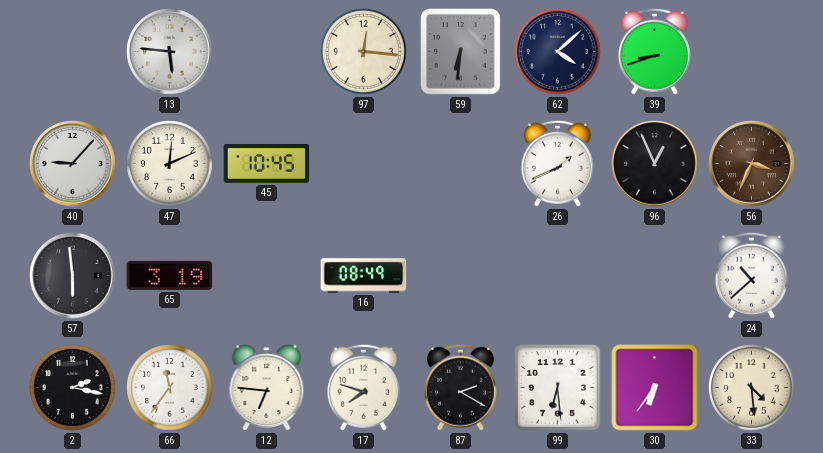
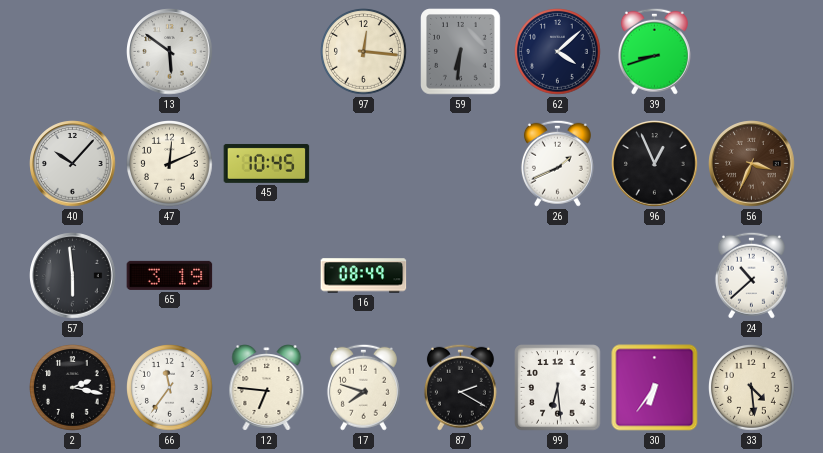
13: 5:46 -> 5:51 (170, 52)
40: 9:07 -> 10:07 (73, 164)
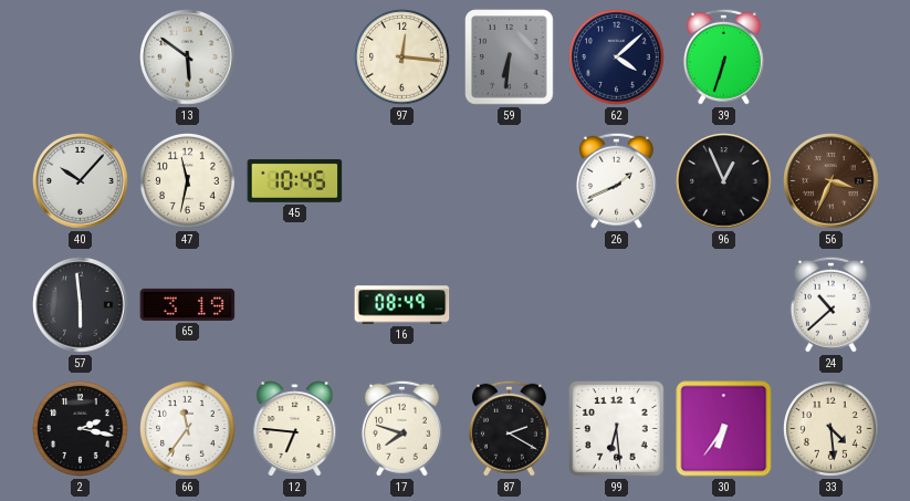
39: 8:42 -> 6:33 (723, 56)
47: 12:11 -> 11:32 (188, 181)
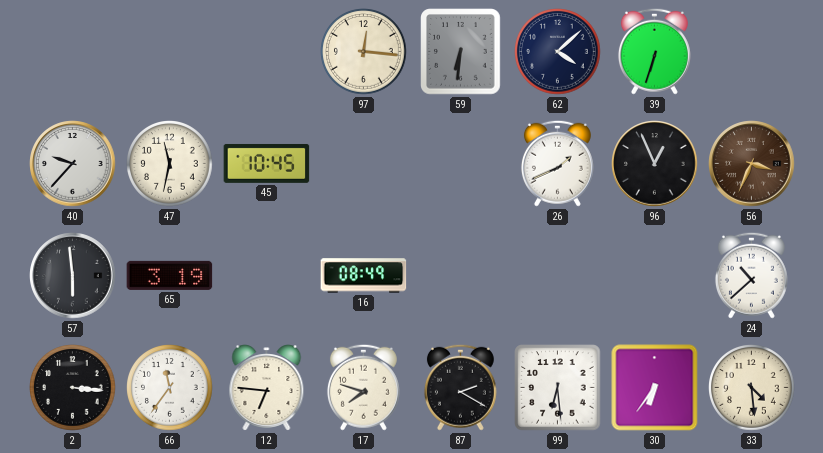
13: 5:51 -> none (188, 58)
40: 10:07 -> 9:37 (73, 164)
2: 2:17 -> 3:16 (73, 388)
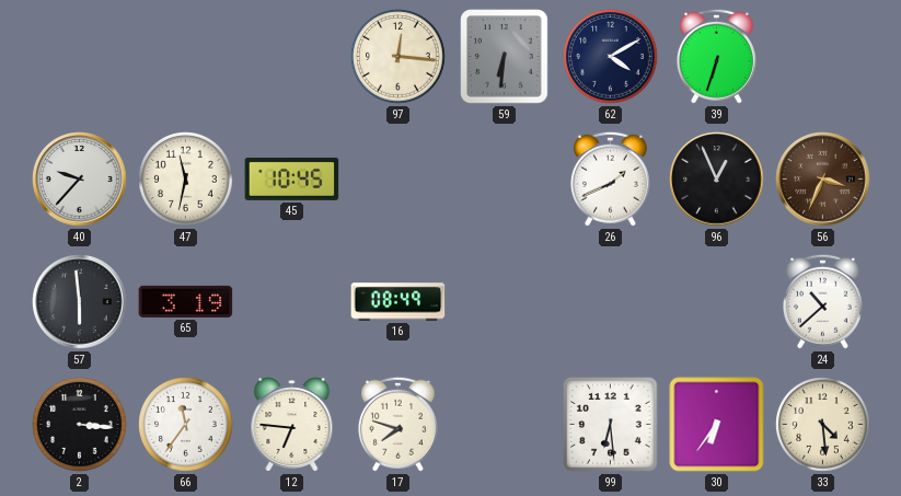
62: 4:08 -> 4:10 (611, 57)
87: 2:20 -> none (460, 387)
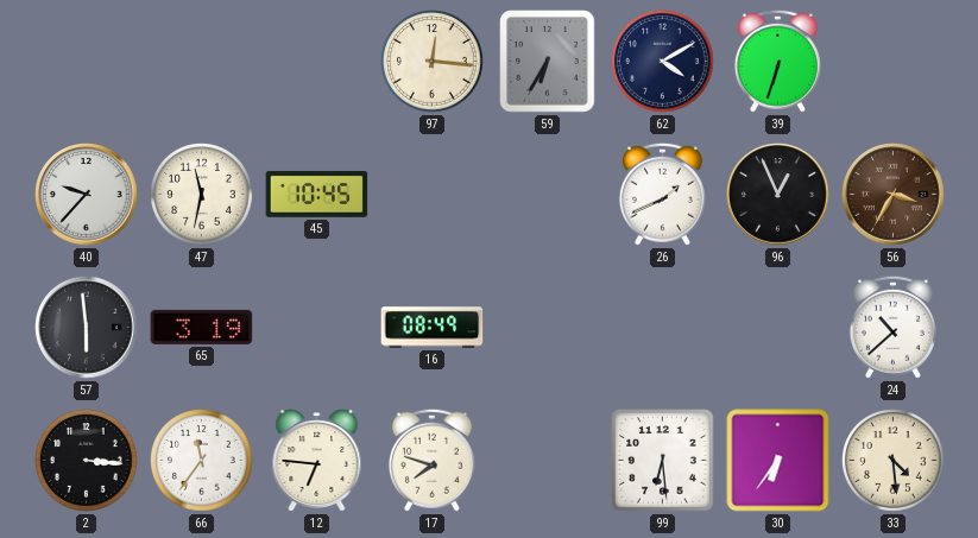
59: 6:31 -> 6:35 (548, 62)
56: 3:34 -> 3:35 (894, 195)
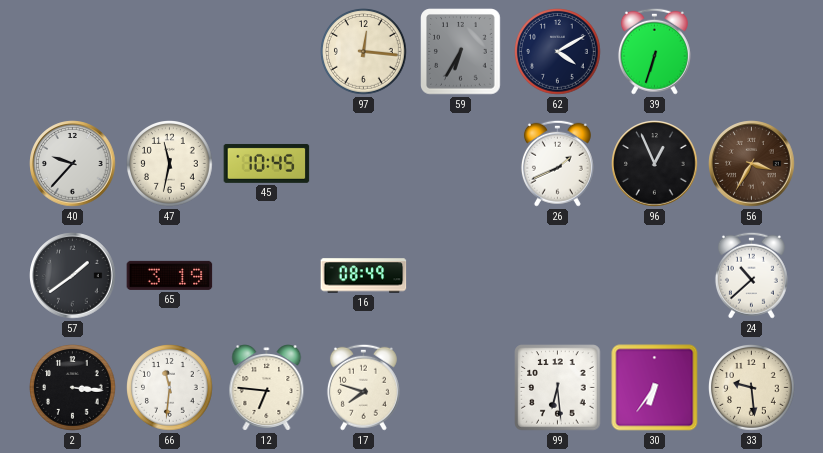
57: 5:59 -> 1:39 (73, 276)
66: 11:36 -> 11:31 (170, 388)
33: 4:29 -> 9:29 (752, 388)
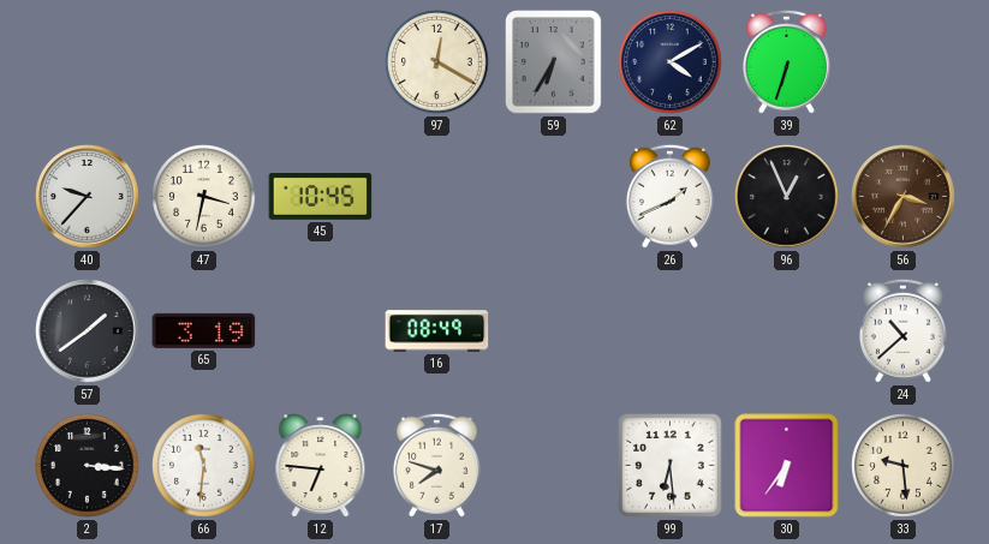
97: 12:16 -> 12:20 (437, 62)
47: 11:32 -> 3:32 (204, 197)
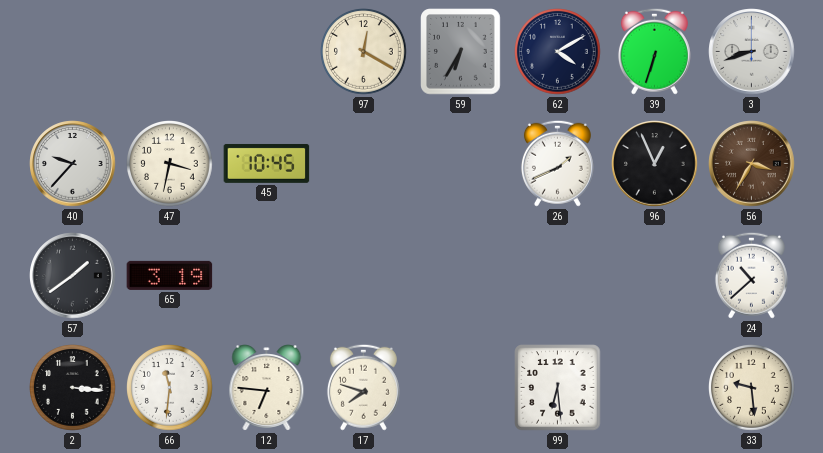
3: none -> 8:42 (752, 52)
16: 08:49 -> none (437, 331)
30: 6:36 -> none (787, 466)
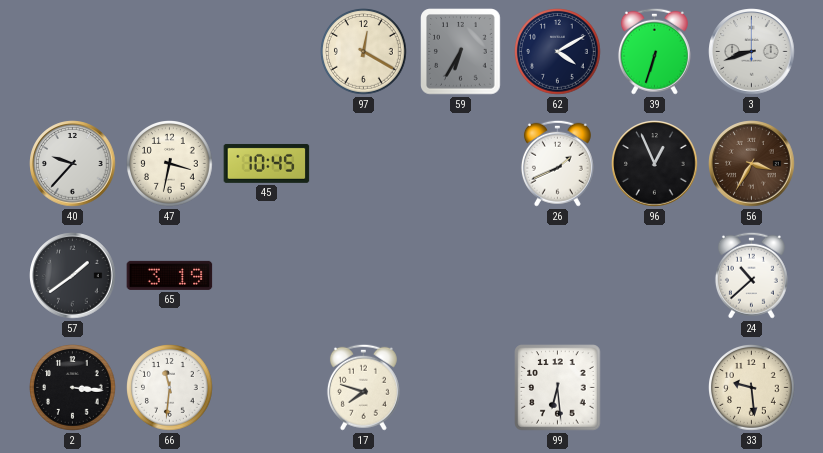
12: 6:46 -> none (267, 388)
